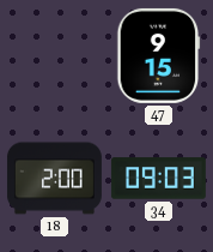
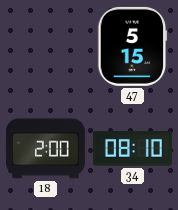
47: 9:15 -> 5:15 (133, 46)
34: 09:03 -> 08:10 (132, 149)
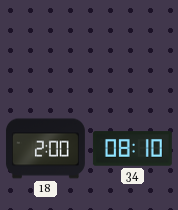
47: 5:15 -> none (133, 46)
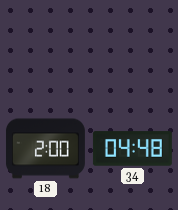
34: 08:10 -> 04:48 (132, 149)
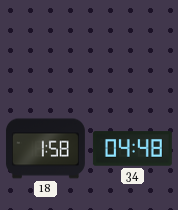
18: 2:00 -> 1:58 (45, 149)
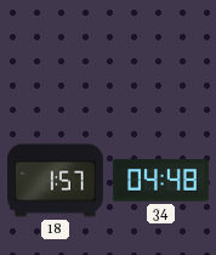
18: 1:58 -> 1:57 (55, 181)
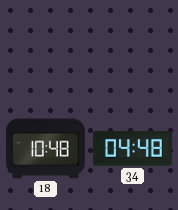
18: 1:57 -> 10:48 (45, 149)
